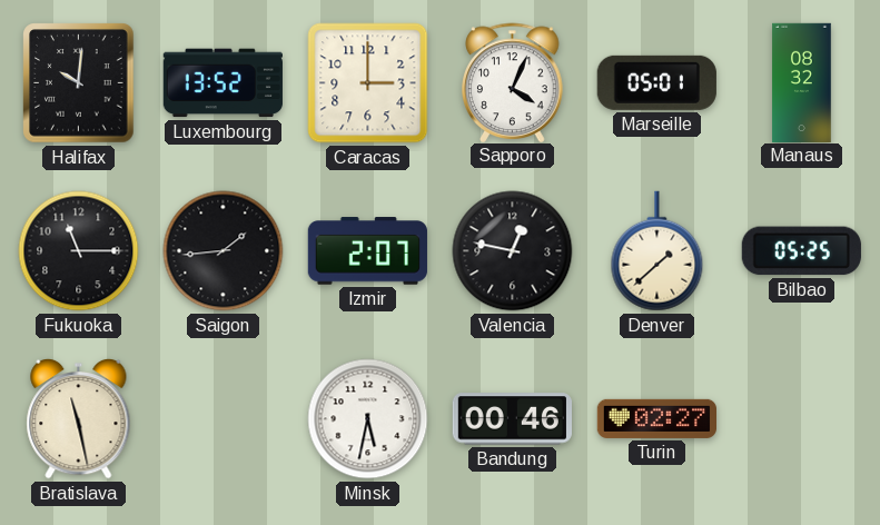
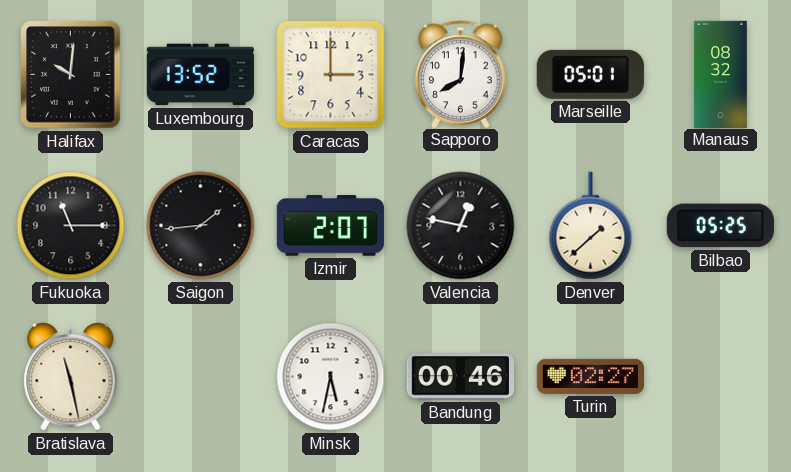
Sapporo: 4:04 -> 8:01 (461, 74)
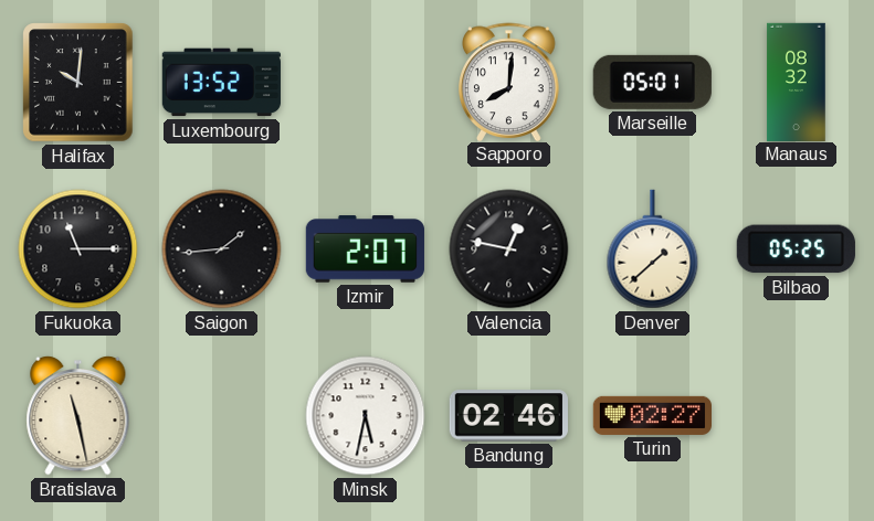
Caracas: 3:00 -> none (331, 75)
Bandung: 00:46 -> 02:46 (508, 416)
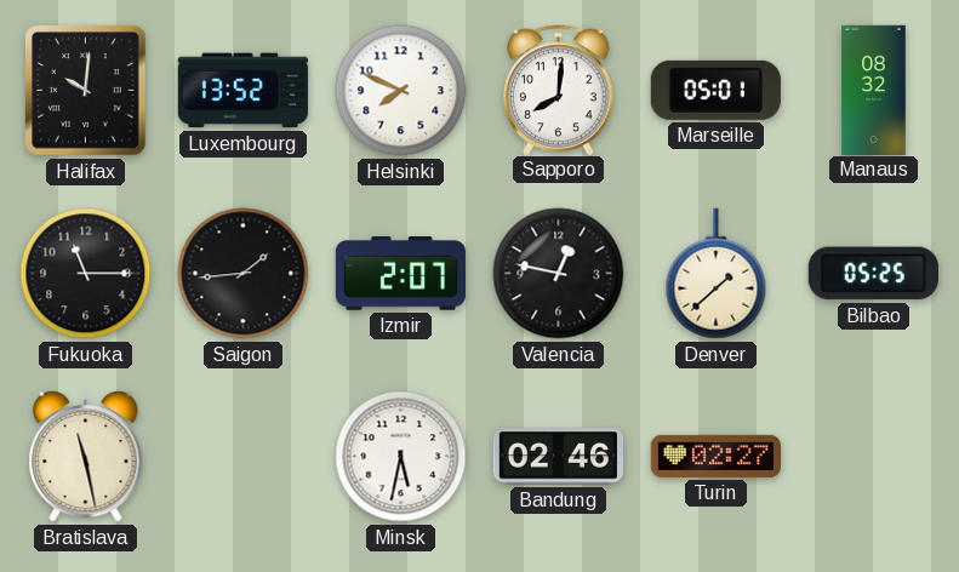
Helsinki: none -> 7:49 (401, 91)
